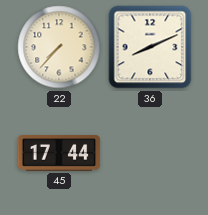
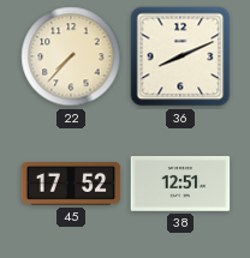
45: 17:44 -> 17:52 (71, 185)
38: none -> 12:51 (180, 185)
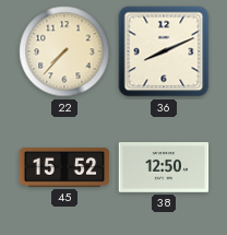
45: 17:52 -> 15:52 (64, 168)
38: 12:51 -> 12:50 (164, 168)
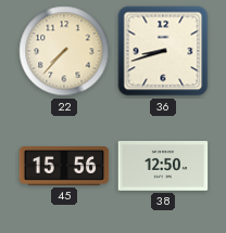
36: 8:11 -> 8:42 (163, 51)
45: 15:52 -> 15:56 (64, 167)
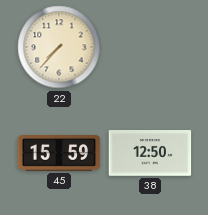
36: 8:42 -> none (163, 51)
45: 15:56 -> 15:59 (59, 154)
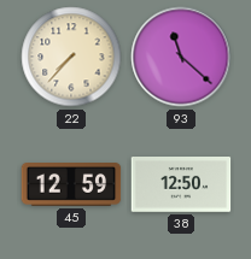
93: none -> 11:22 (181, 57)
45: 15:59 -> 12:59 (71, 186)
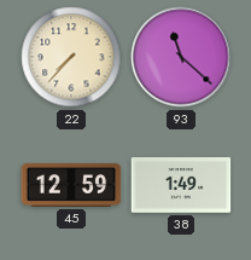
38: 12:50 -> 1:49 (181, 186)
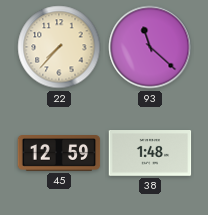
38: 1:49 -> 1:48 (150, 154)
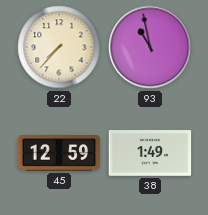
93: 11:22 -> 10:58 (150, 47)
38: 1:48 -> 1:49 (150, 154)
